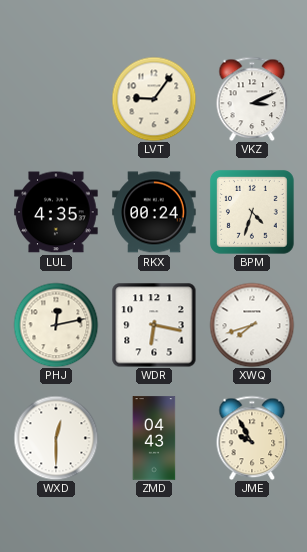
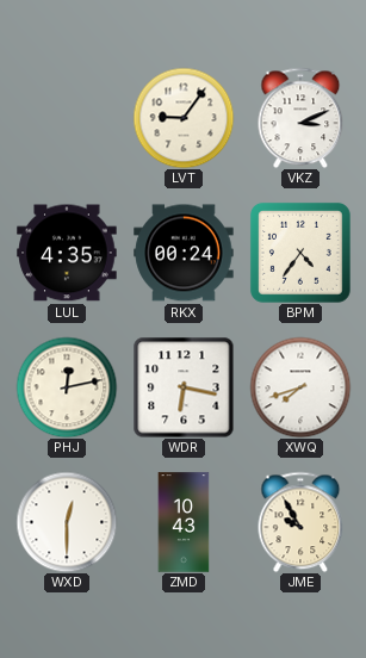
BPM: 4:33 -> 4:36 (300, 253)
ZMD: 04:43 -> 10:43 (184, 522)
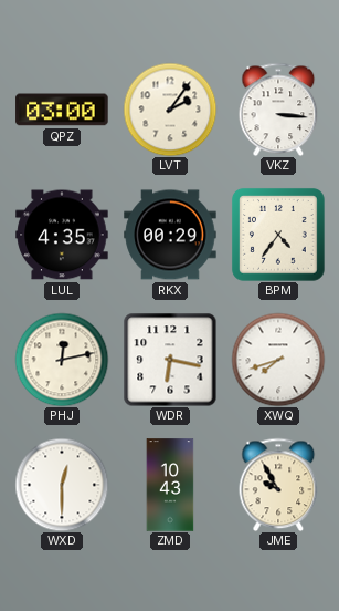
QPZ: none -> 03:00 (62, 110)
LVT: 9:06 -> 2:06 (170, 110)
VKZ: 3:11 -> 3:16 (278, 110)
RKX: 00:24 -> 00:29 (170, 235)
